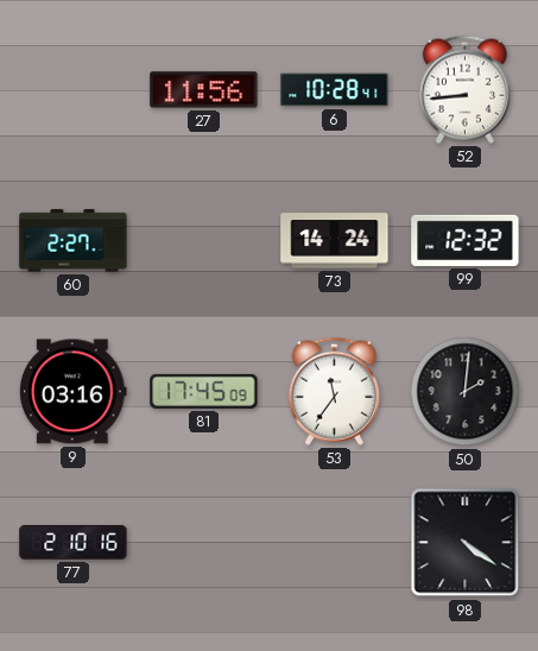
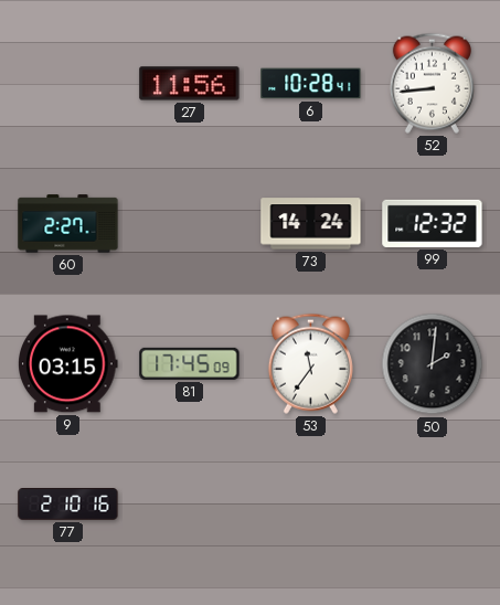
9: 03:16 -> 03:15 (68, 364)
98: 4:21 -> none (466, 543)
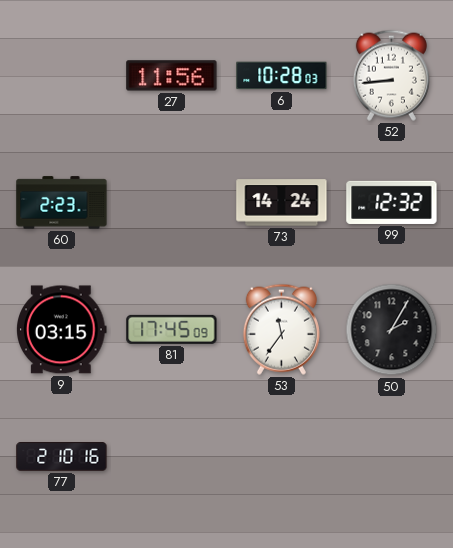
6: 10:28:41 -> 10:28:03 (282, 76)
60: 2:27 -> 2:23 (62, 203)
50: 2:01 -> 2:05 (392, 330)
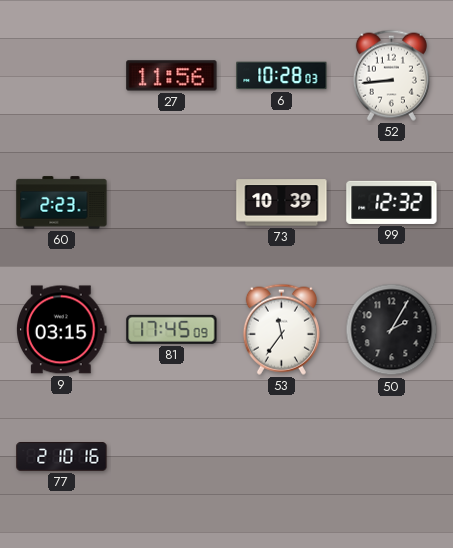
73: 14:24 -> 10:39 (282, 203)
